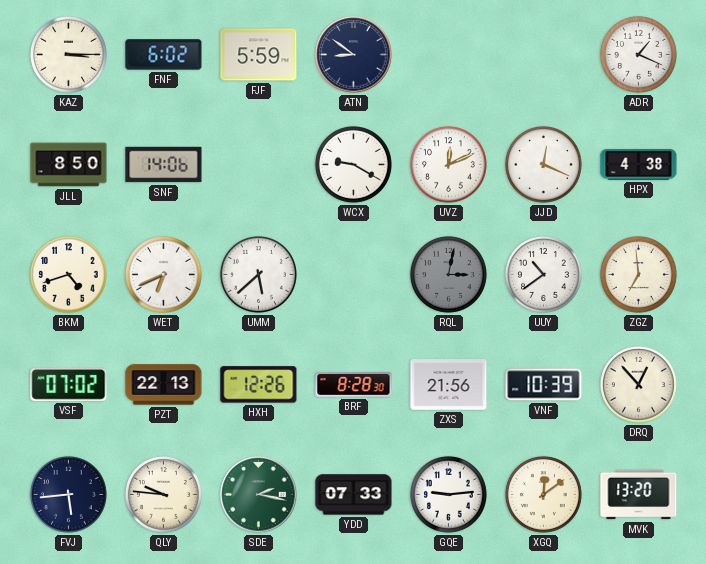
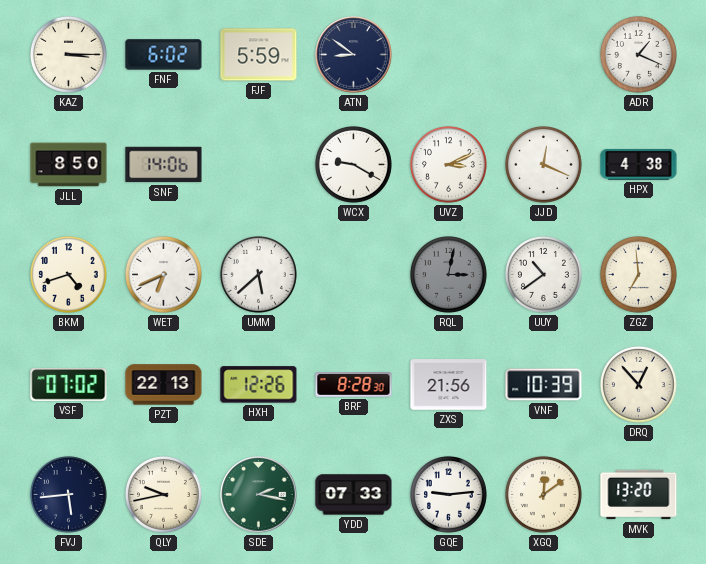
UVZ: 12:11 -> 3:11 (448, 164)
QLY: 9:46 -> 9:43 (163, 494)
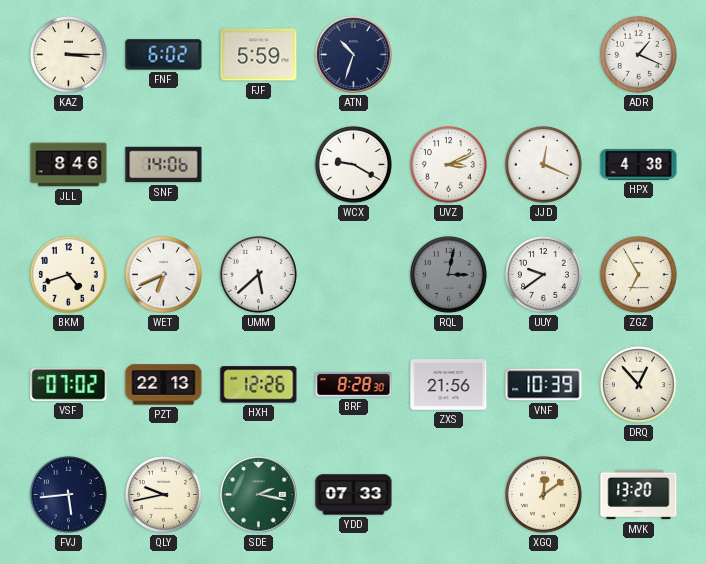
ATN: 8:51 -> 10:33 (354, 55)
JLL: 8:50 -> 8:46 (69, 165)
UUY: 10:39 -> 9:39 (543, 274)
ZGZ: 6:59 -> 6:55 (638, 274)
GQE: 9:14 -> none (448, 494)
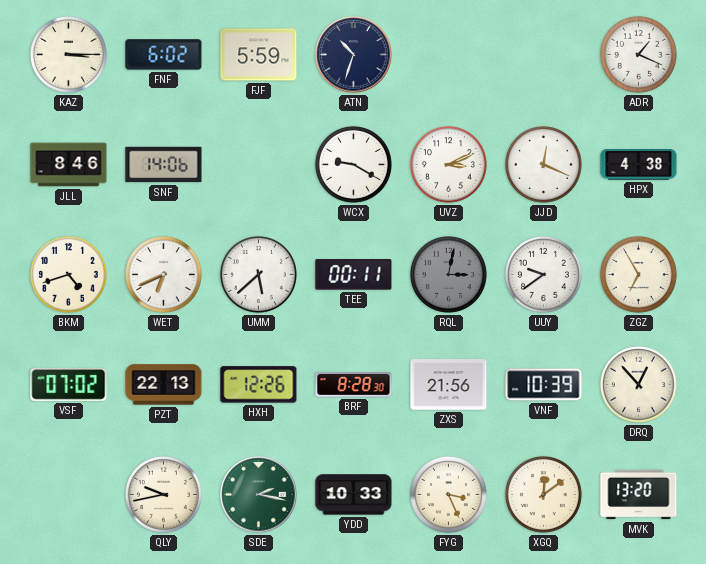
TEE: none -> 00:11 (354, 275)
FVJ: 5:44 -> none (68, 494)
YDD: 07:33 -> 10:33 (354, 495)
FYG: none -> 3:26 (448, 494)
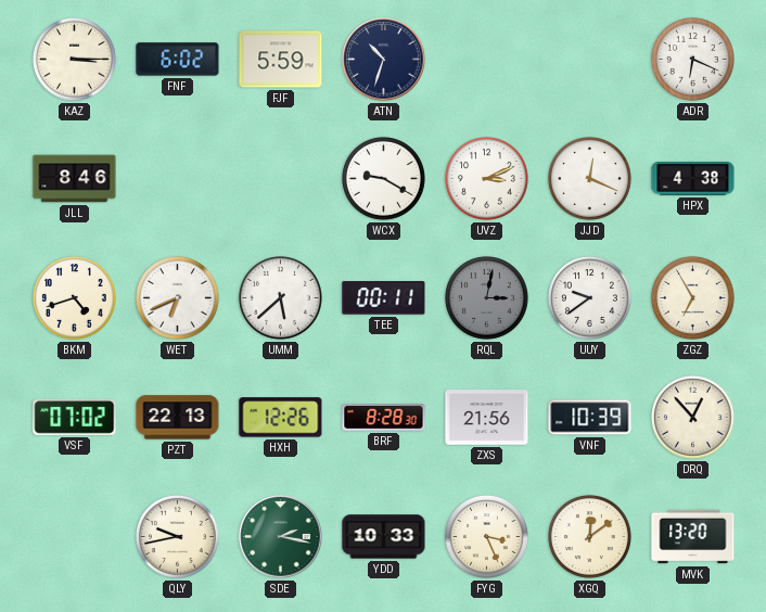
ADR: 1:19 -> 6:19 (692, 59)
SNF: 14:06 -> none (164, 165)
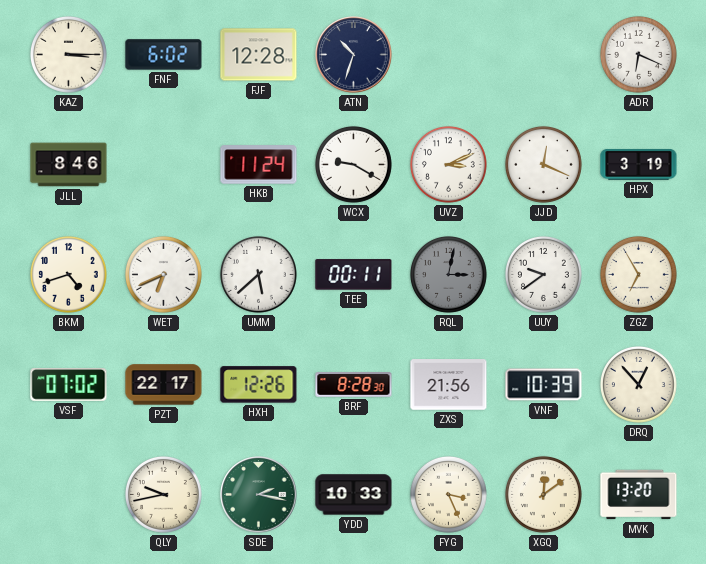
FJF: 5:59 -> 12:28 (259, 55)
HKB: none -> 11:24 (259, 165)
HPX: 4:38 -> 3:19 (639, 164)
PZT: 22:13 -> 22:17 (164, 385)
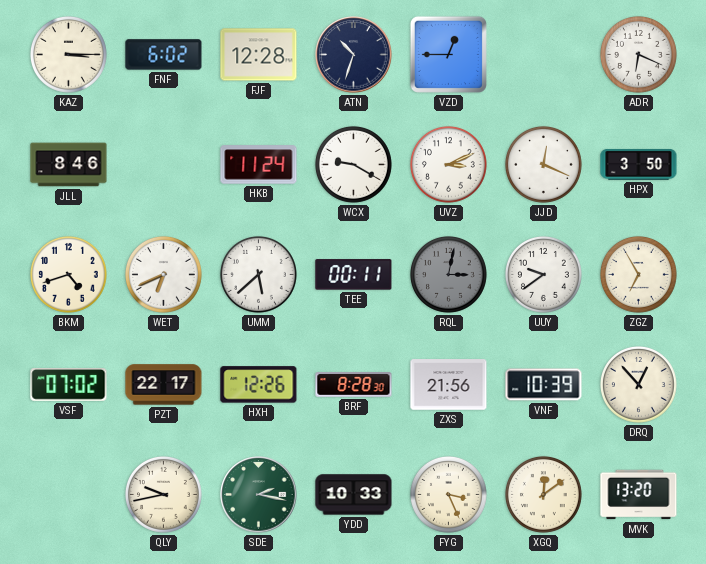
VZD: none -> 12:45 (448, 54)
HPX: 3:19 -> 3:50 (639, 164)
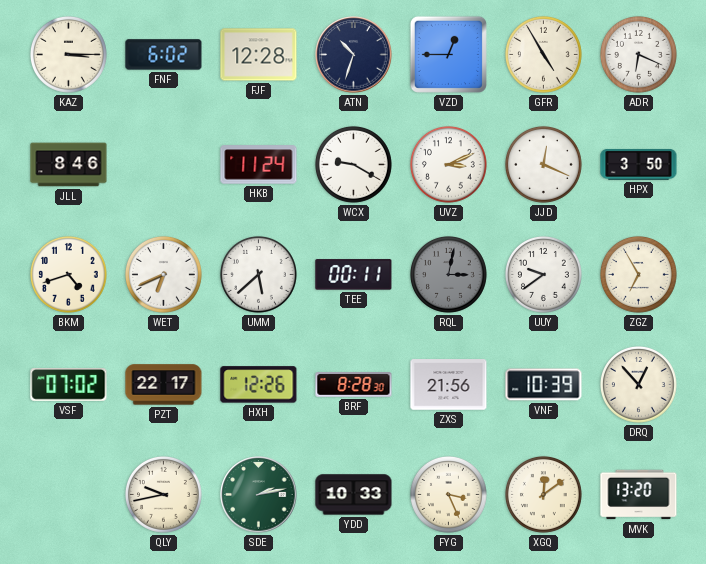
GFR: none -> 4:55 (543, 54)
SDE: 2:17 -> 2:13 (259, 495)
